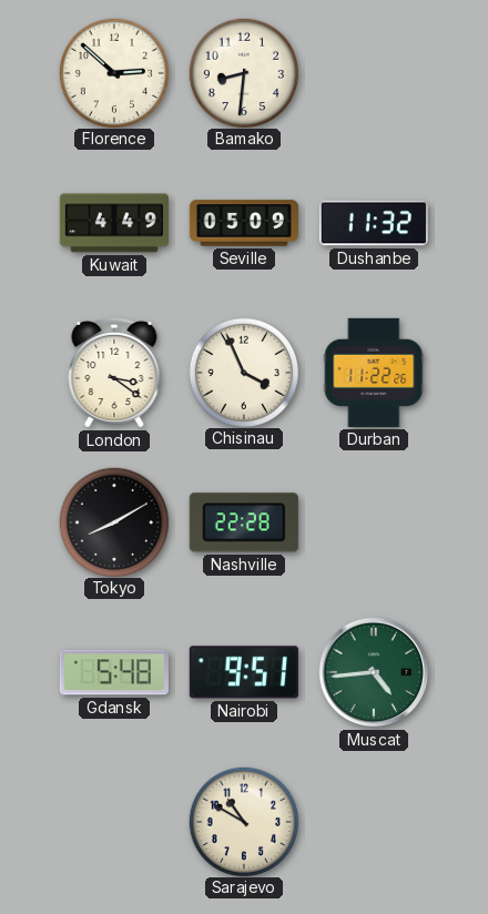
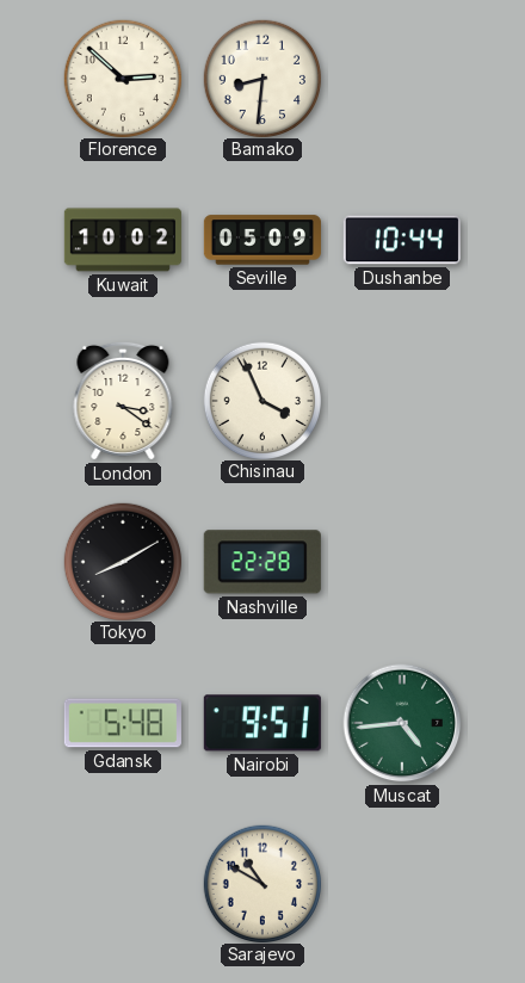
Kuwait: 4:49 -> 10:02 (123, 240)
Dushanbe: 11:32 -> 10:44 (402, 240)
Durban: 11:22 -> none (374, 373)
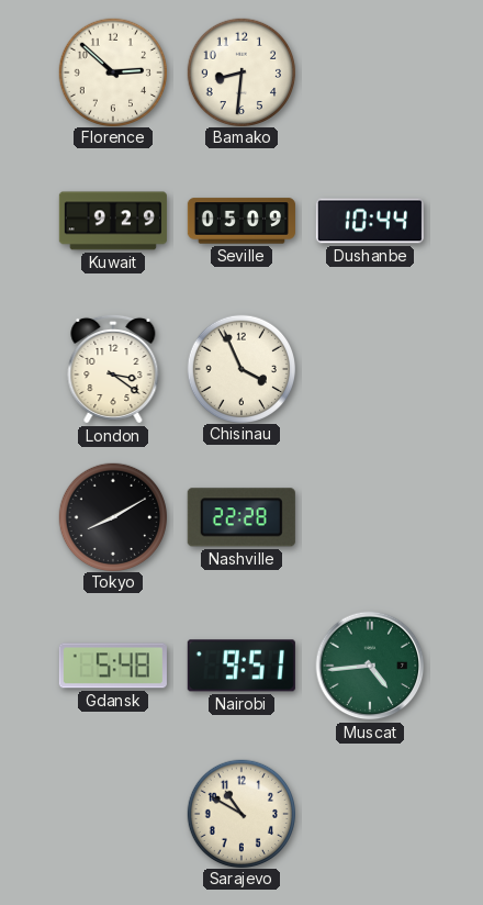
Kuwait: 10:02 -> 9:29 (113, 221)
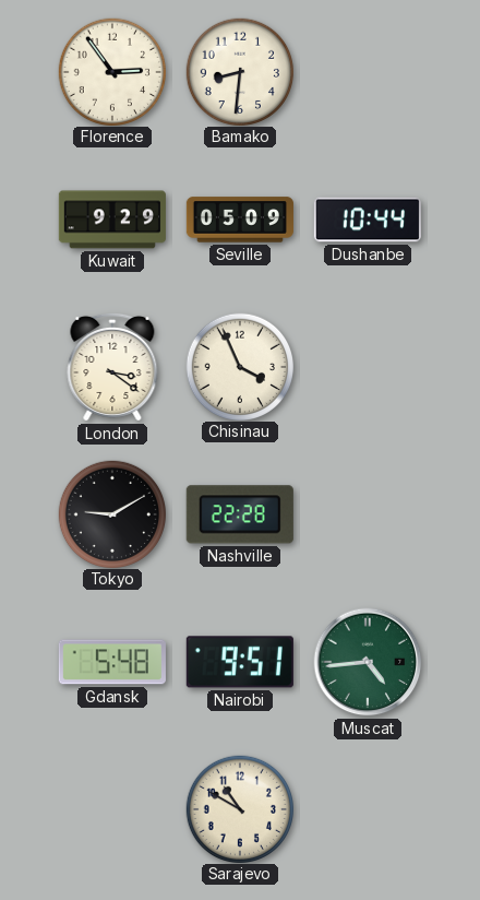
Florence: 2:52 -> 2:54 (111, 71)
Tokyo: 8:10 -> 9:10 (111, 513)
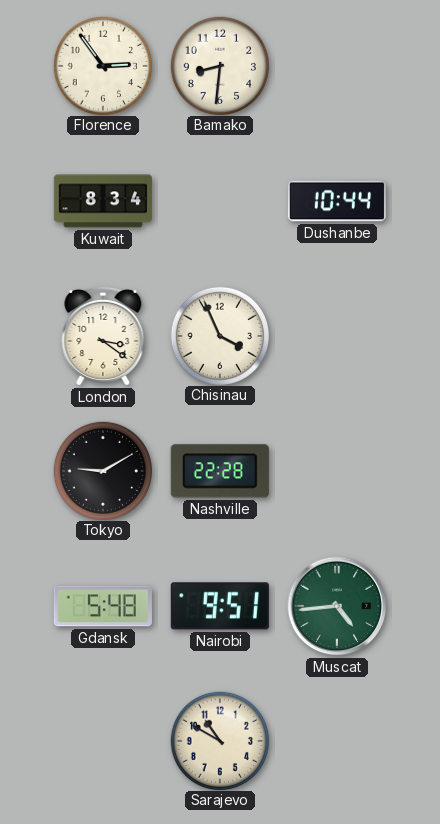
Kuwait: 9:29 -> 8:34 (103, 201)
Seville: 05:09 -> none (240, 220)
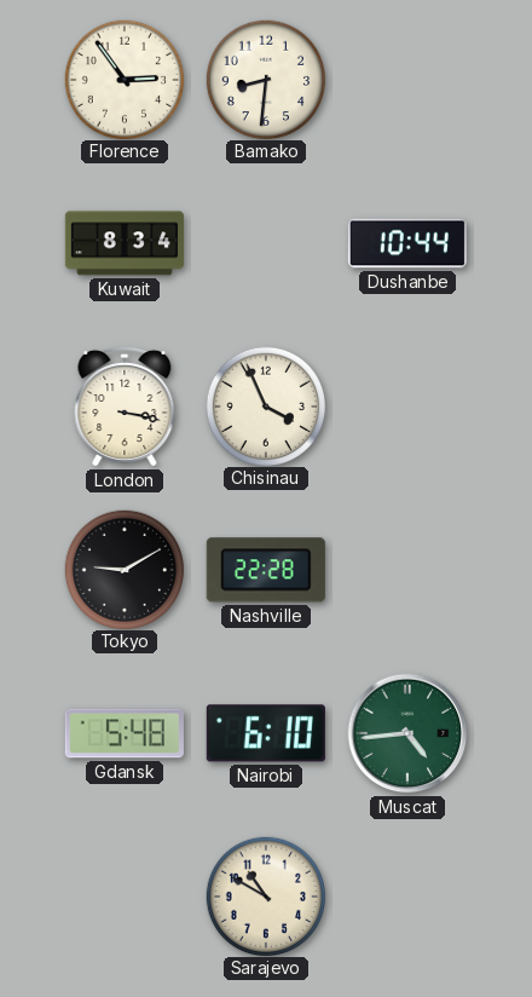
London: 3:21 -> 3:17 (125, 407)
Nairobi: 9:51 -> 6:10 (266, 733)
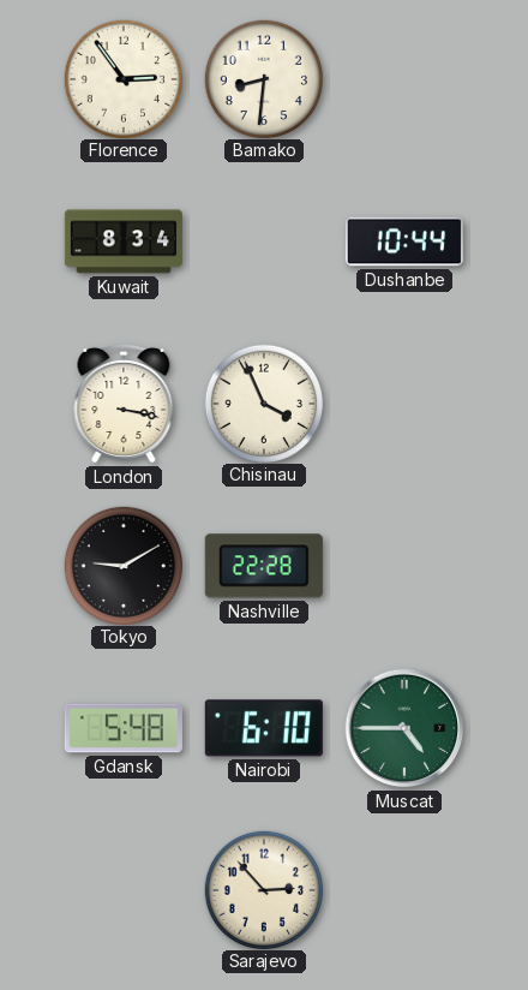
Muscat: 4:44 -> 4:45 (404, 728)
Sarajevo: 10:50 -> 2:53 (263, 889)
